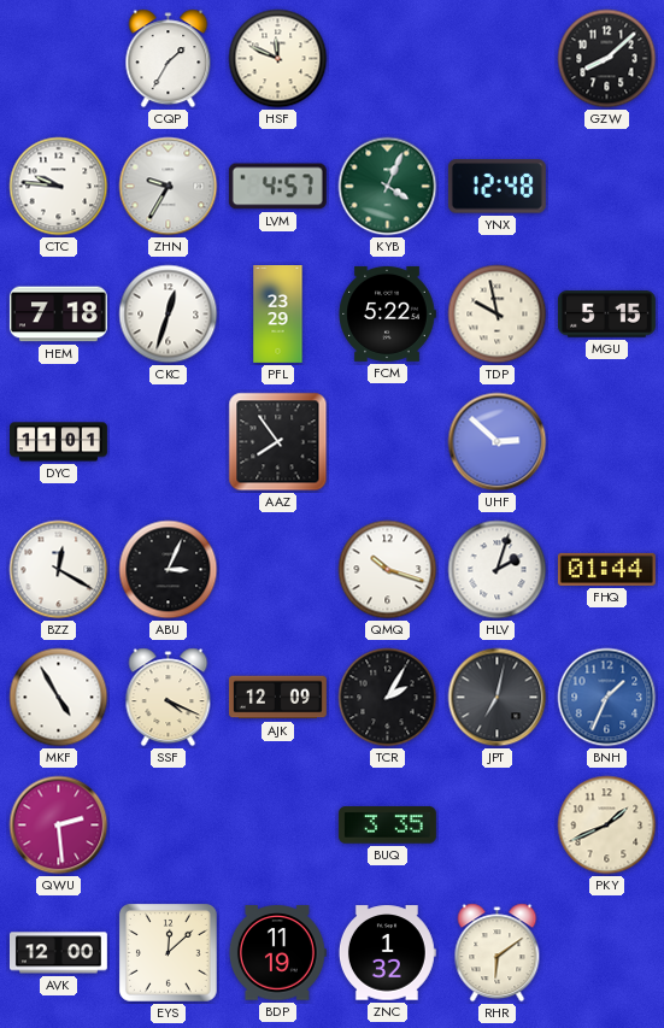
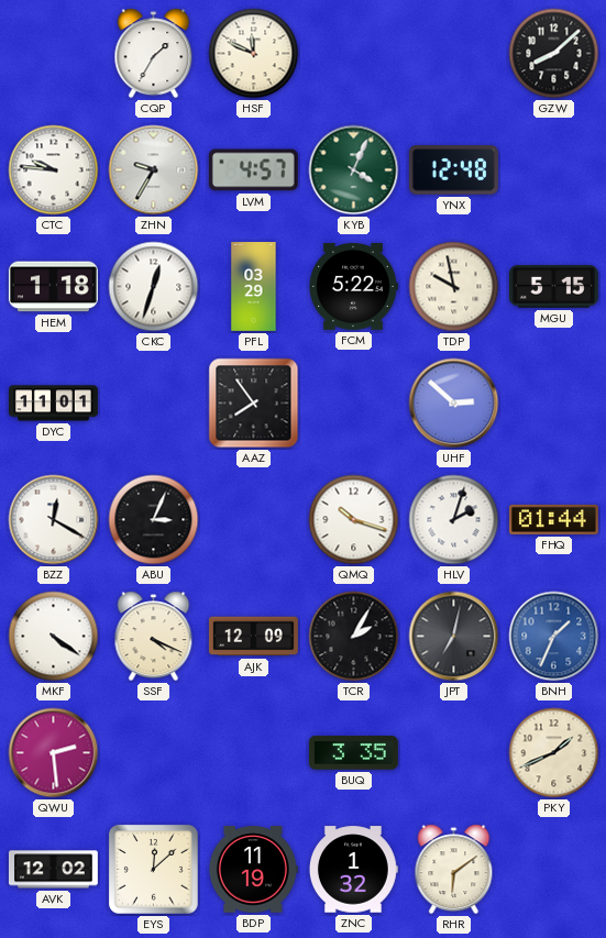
HEM: 7:18 -> 1:18 (53, 287)
PFL: 23:29 -> 03:29 (254, 287)
MKF: 4:55 -> 4:21 (54, 637)
AVK: 12:00 -> 12:02 (53, 870)
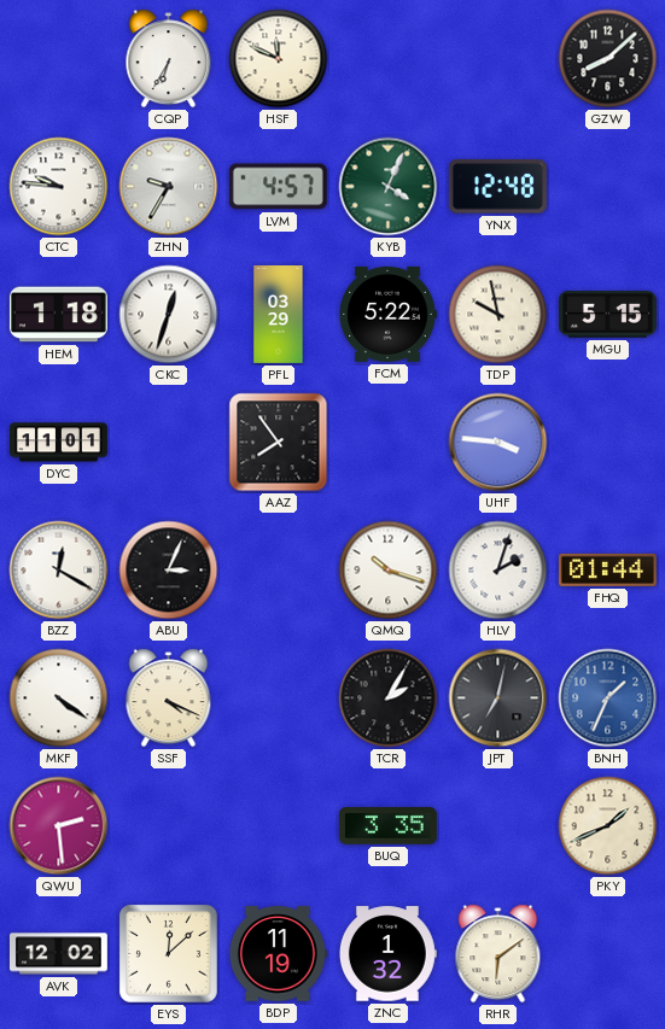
CQP: 1:35 -> 6:35 (169, 59)
UHF: 2:52 -> 3:46 (498, 443)
AJK: 12:09 -> none (253, 637)
